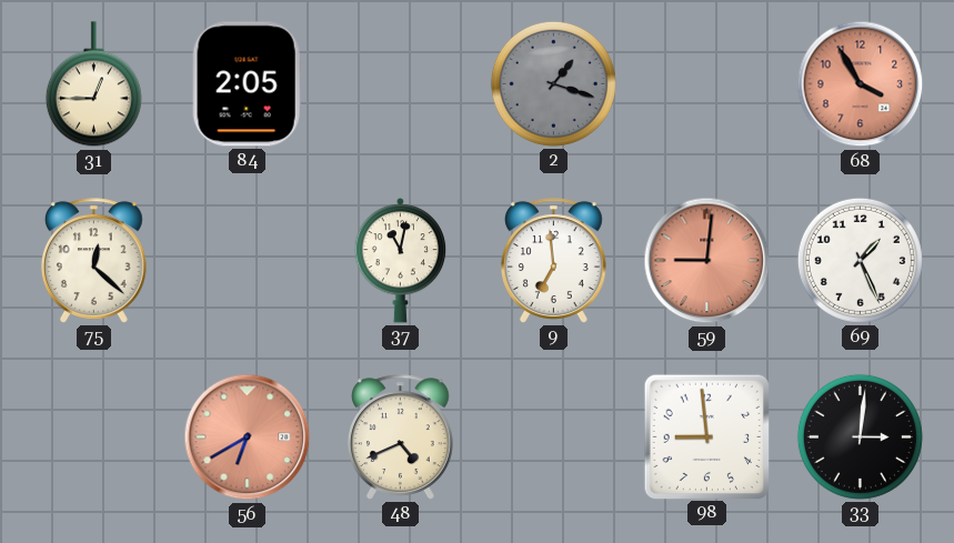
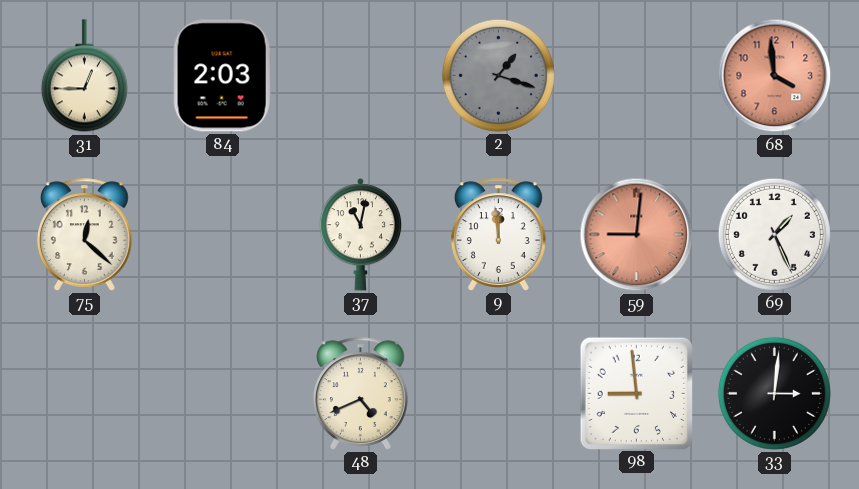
84: 2:05 -> 2:03 (222, 76)
68: 3:55 -> 3:59 (775, 76)
9: 6:59 -> 11:59 (498, 235)
56: 6:40 -> none (248, 438)
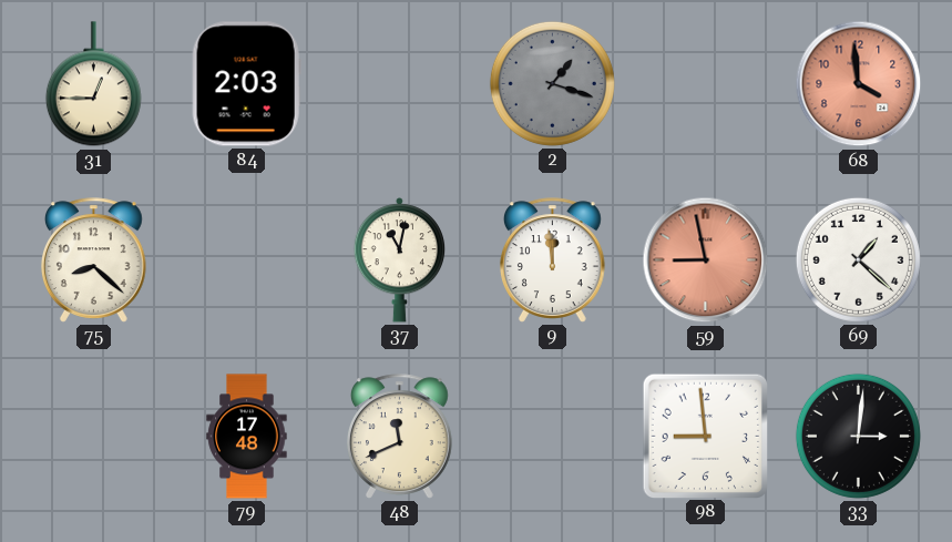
75: 12:22 -> 8:22 (93, 260)
59: 9:01 -> 8:58 (706, 260)
69: 1:26 -> 1:22 (858, 259)
79: none -> 17:48 (247, 437)
48: 4:41 -> 11:41 (399, 437)
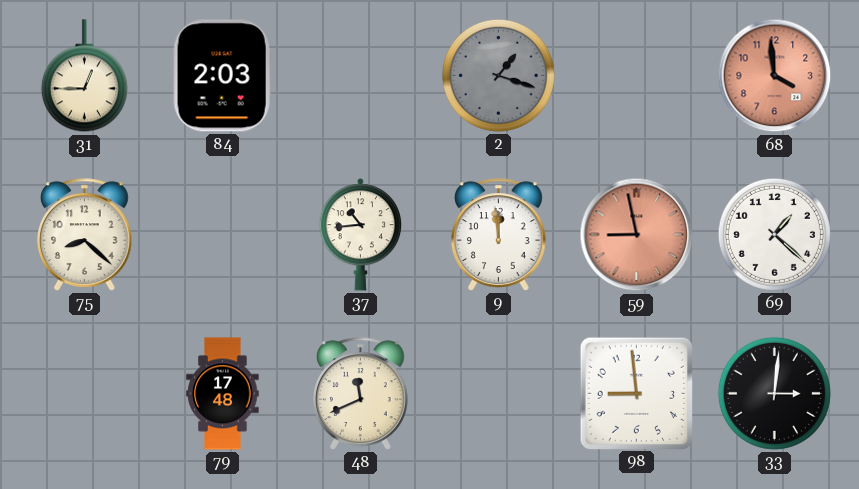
37: 11:02 -> 10:44 (361, 235)
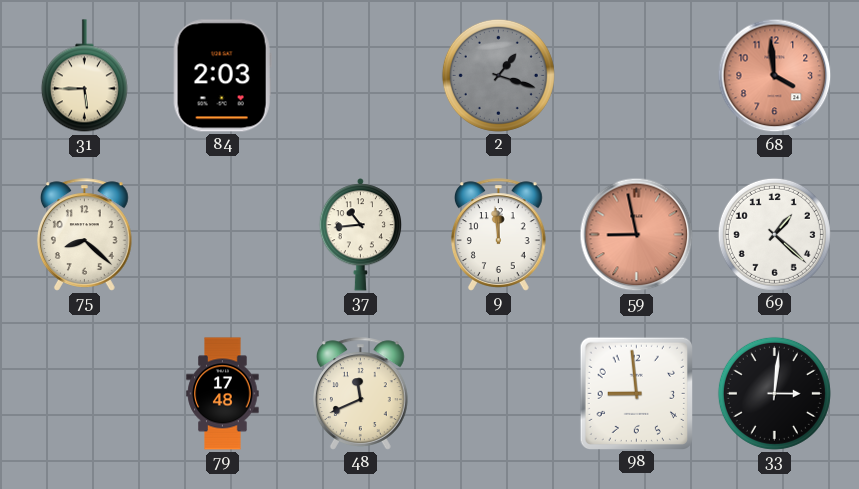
31: 12:45 -> 5:45 (84, 76)
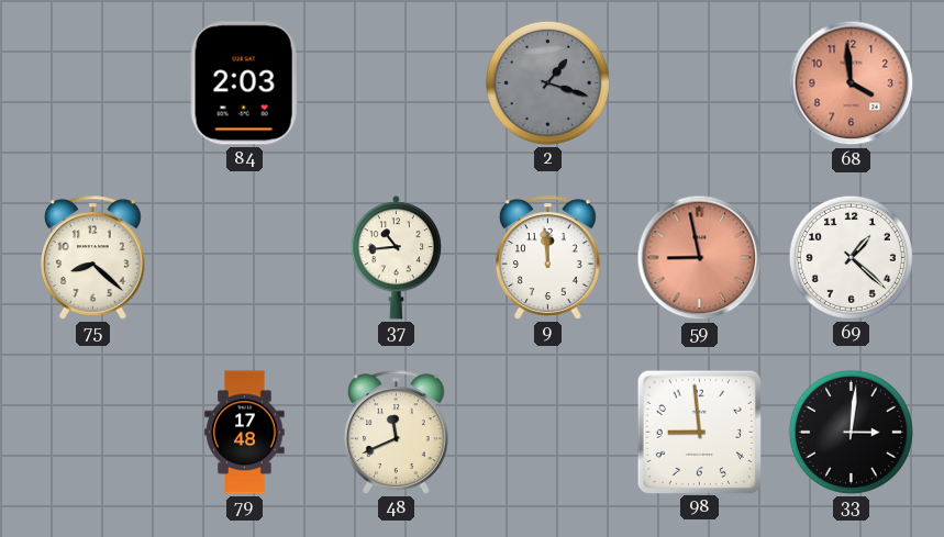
31: 5:45 -> none (84, 76)
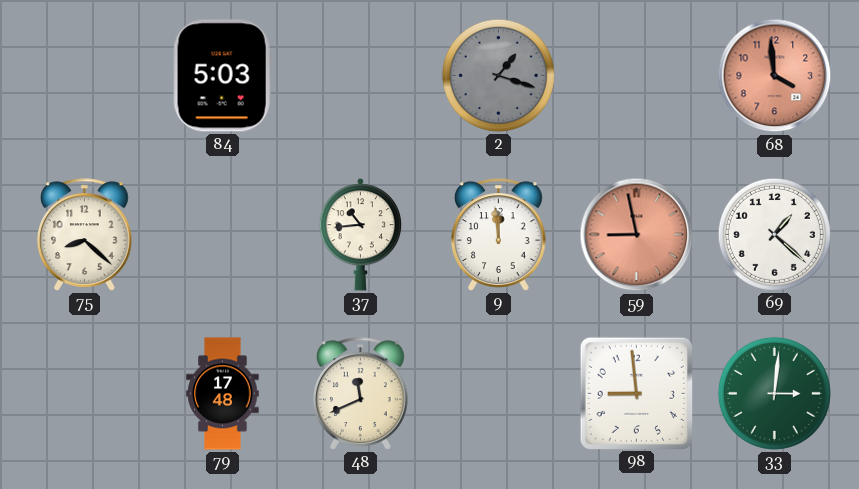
84: 2:03 -> 5:03 (222, 76)
33 dial: black -> green (774, 393)
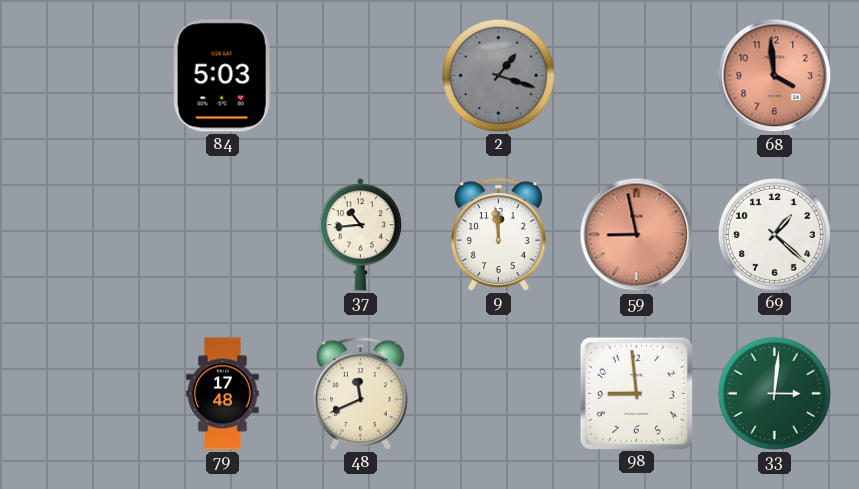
75: 8:22 -> none (84, 235)
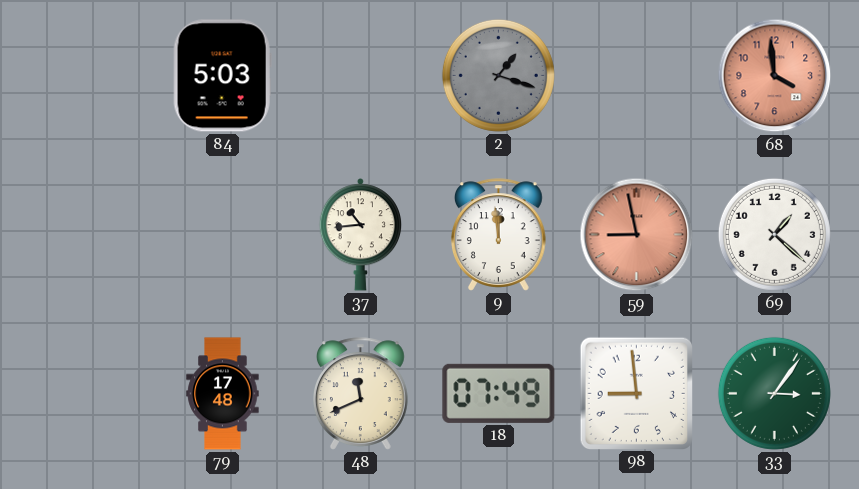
18: none -> 07:49 (499, 393)
33: 3:01 -> 3:06 (774, 393)
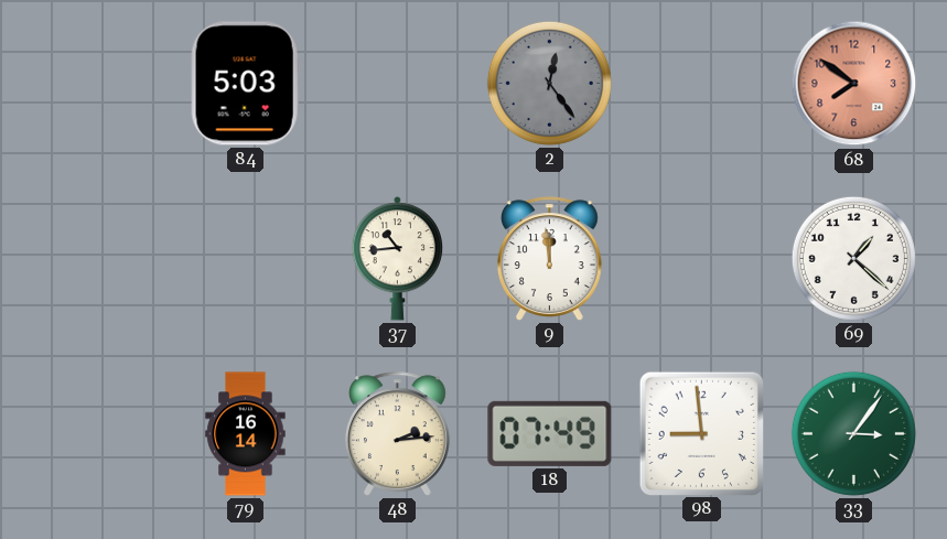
2: 1:18 -> 12:24 (549, 83)
68: 3:59 -> 7:51 (854, 84)
59: 8:58 -> none (637, 235)
79: 17:48 -> 16:14 (246, 434)
48: 11:41 -> 2:14 (397, 434)
